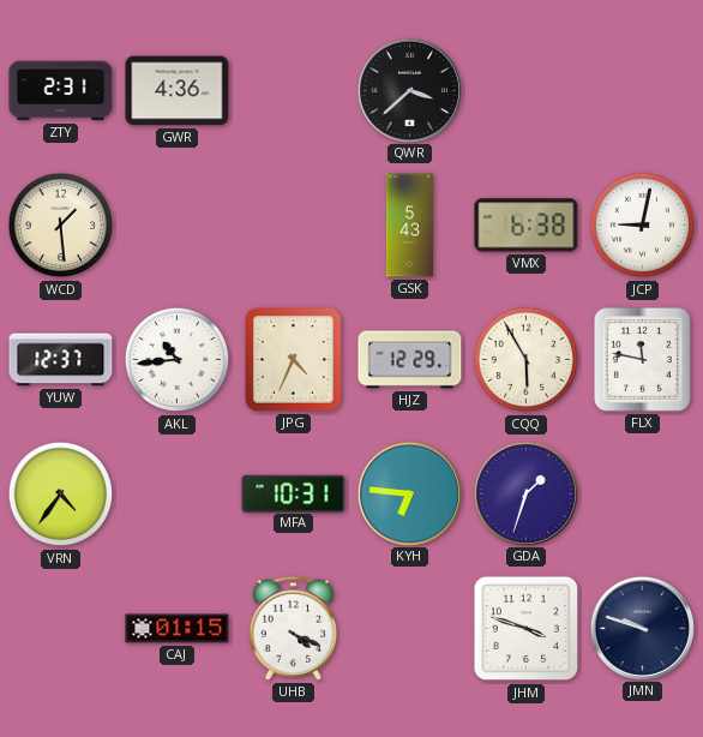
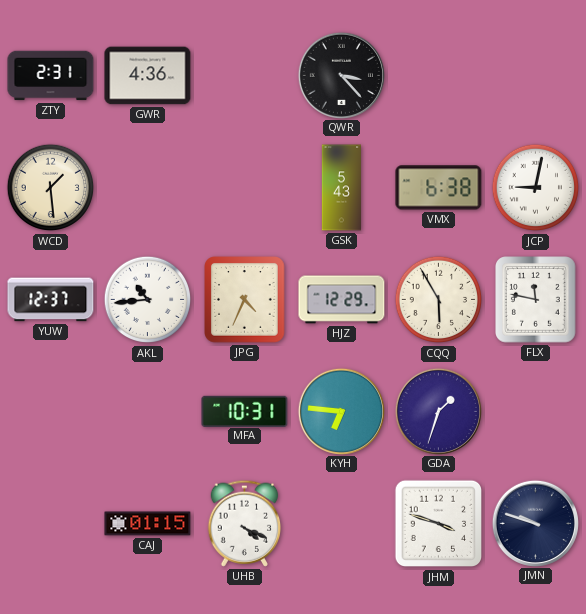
QWR: 3:38 -> 3:23 (341, 75)
VRN: 4:36 -> none (61, 495)
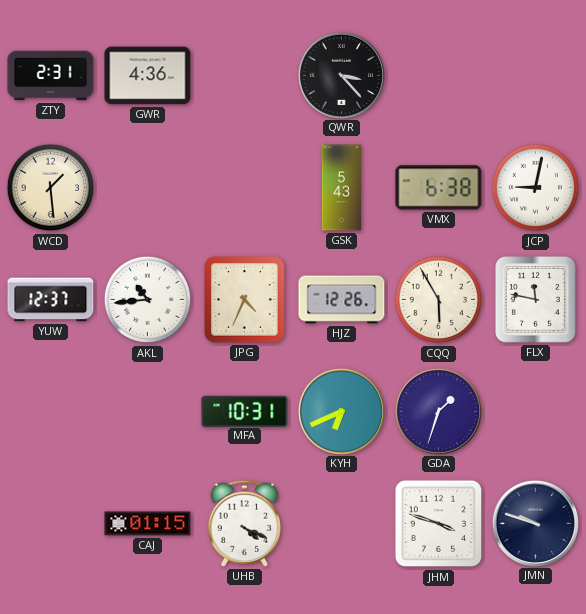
HJZ: 12:29 -> 12:26 (342, 300)
KYH: 6:46 -> 6:41 (341, 411)
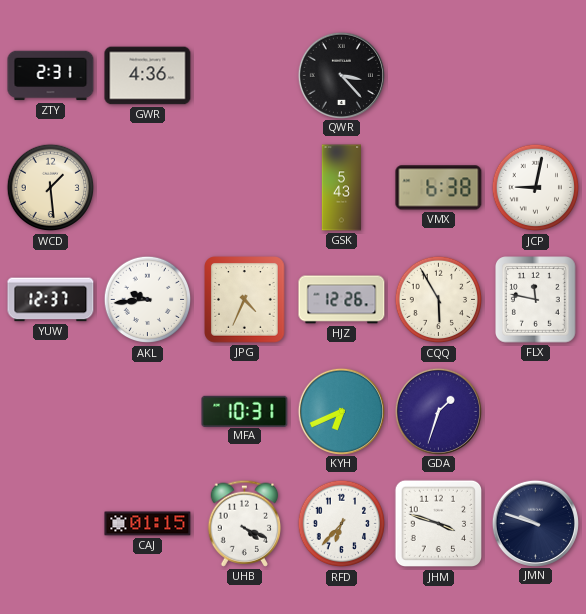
AKL: 10:44 -> 9:44 (148, 300)
RFD: none -> 6:37 (342, 524)
